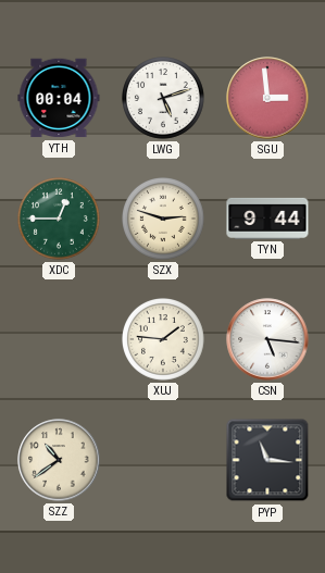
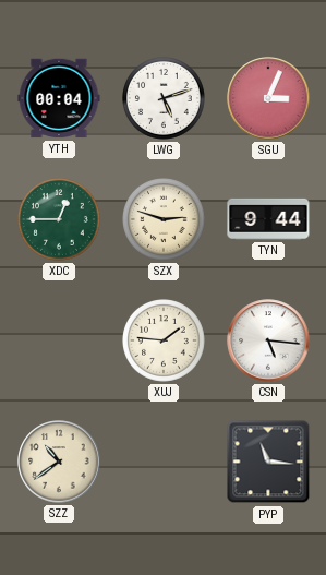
SGU: 2:59 -> 3:04 (268, 98)
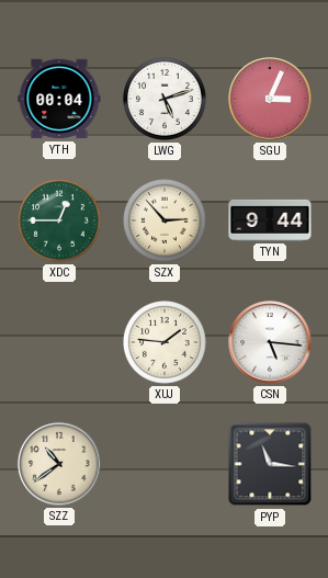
SZX: 2:48 -> 2:53 (166, 222)
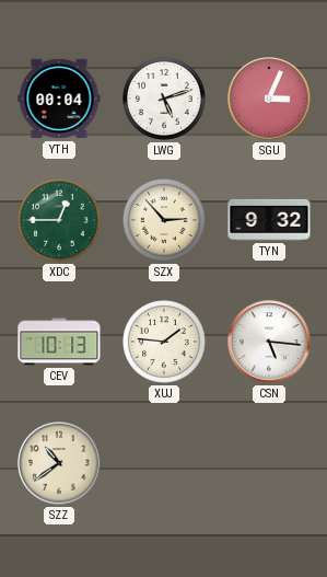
TYN: 9:44 -> 9:32 (269, 220)
CEV: none -> 10:13 (59, 342)
PYP: 11:16 -> none (270, 464)
